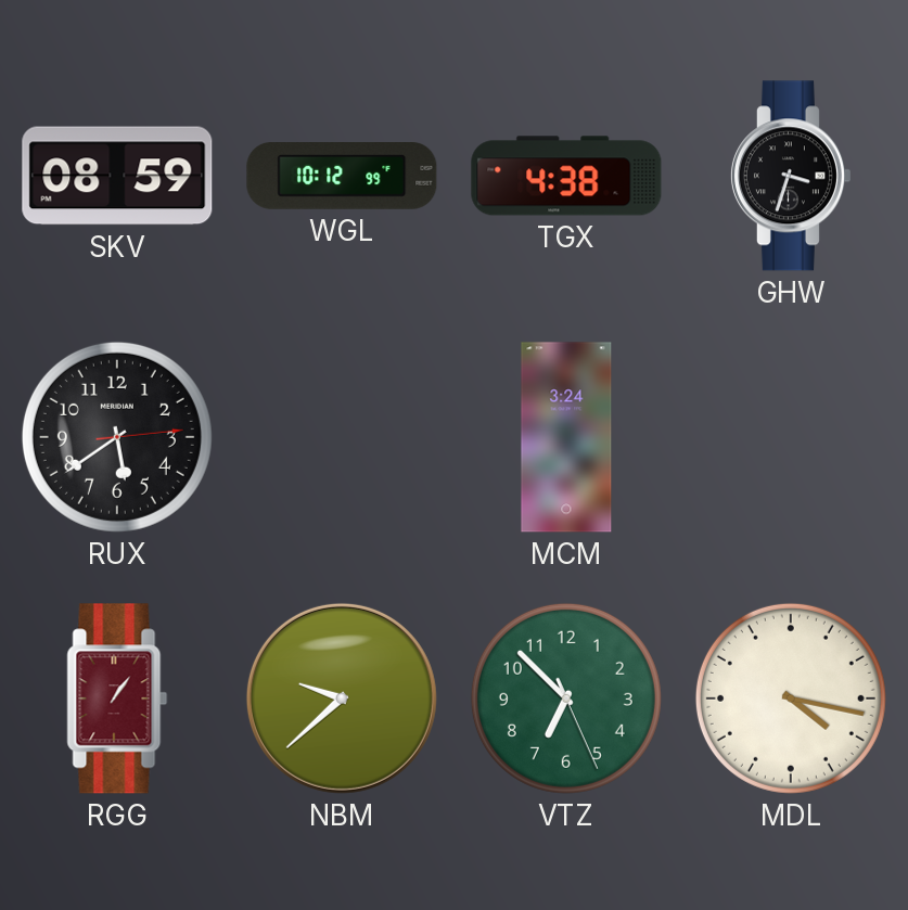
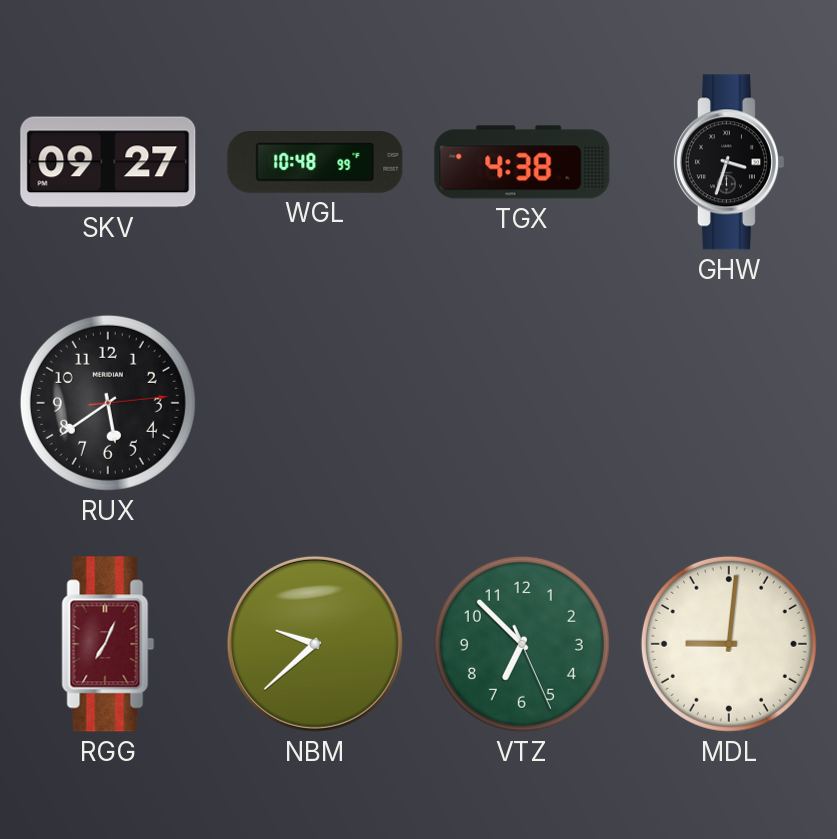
SKV: 08:59 -> 09:27 (108, 162)
WGL: 10:12 -> 10:48 (315, 163)
MCM: 3:24 -> none (566, 437)
RGG: 1:06 -> 7:04 (108, 644)
MDL: 4:17 -> 9:01 (729, 644)
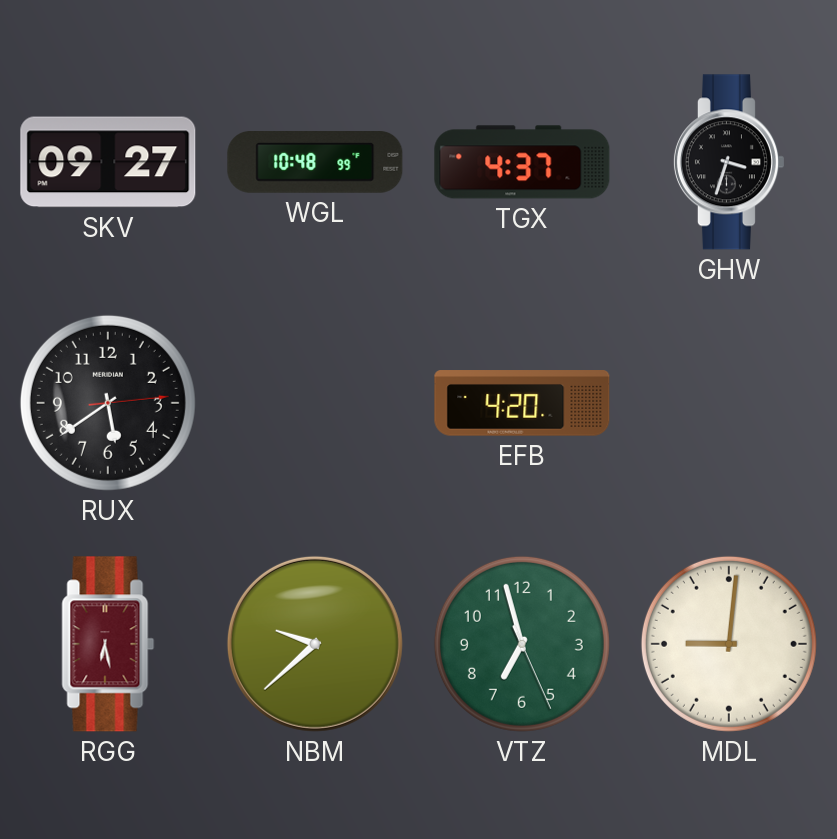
TGX: 4:38 -> 4:37 (522, 162)
EFB: none -> 4:20 (522, 403)
RGG: 7:04 -> 6:28 (108, 644)
VTZ: 6:52 -> 6:57 (522, 644)
